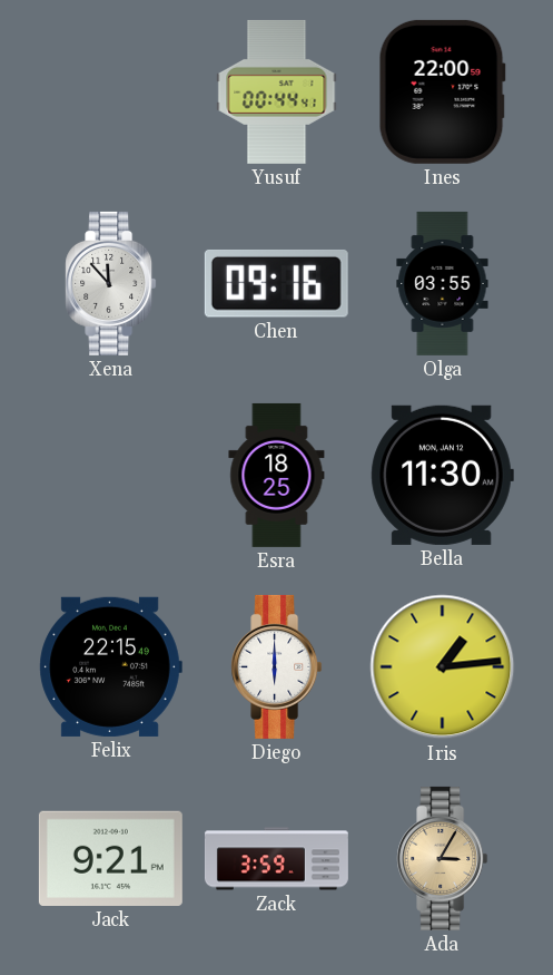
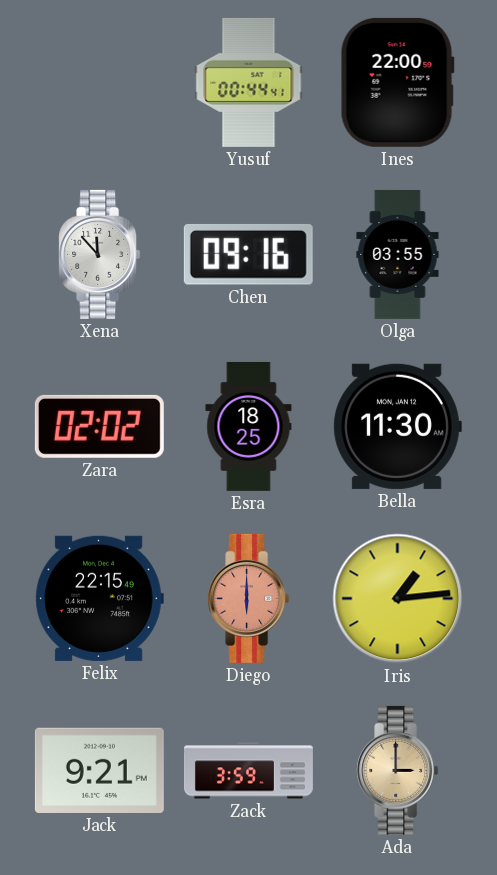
Zara: none -> 02:02 (99, 426)
Diego dial: white -> salmon (249, 598)
Ada: 3:05 -> 3:00 (398, 770)
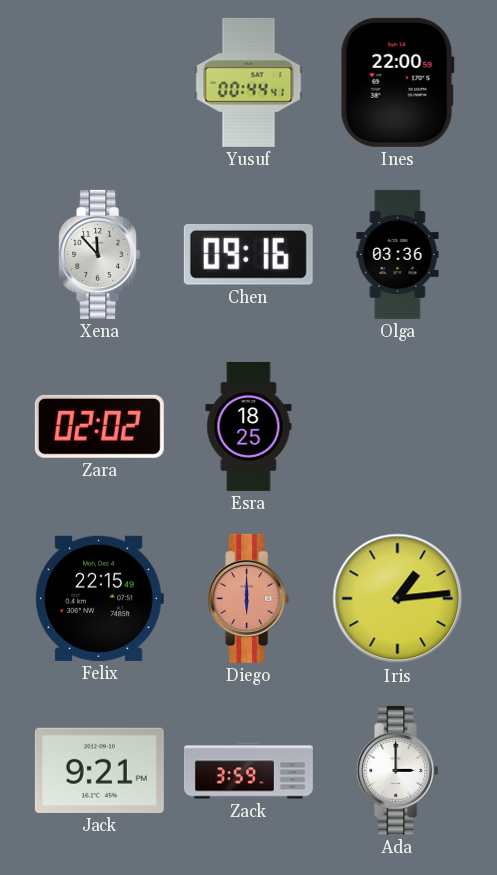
Olga: 03:55 -> 03:36 (398, 254)
Bella: 11:30 -> none (397, 426)
Ada dial: champagne -> white (398, 770)
